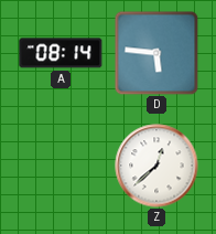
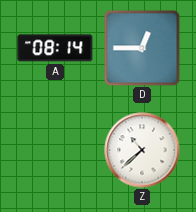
D: 5:46 -> 12:45 (142, 48)
Z: 12:38 -> 10:38 (142, 150)
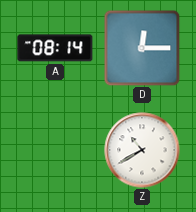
D: 12:45 -> 12:15 (142, 48)
Z: 10:38 -> 10:40 (142, 150)
